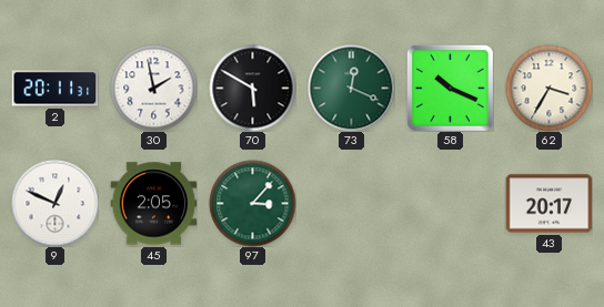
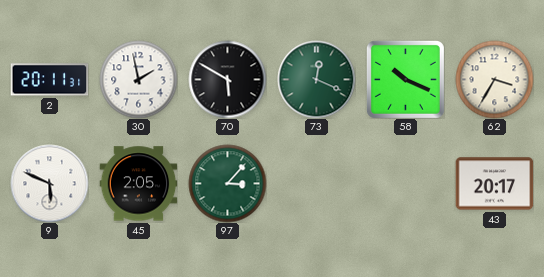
9: 12:49 -> 5:49 (49, 183)
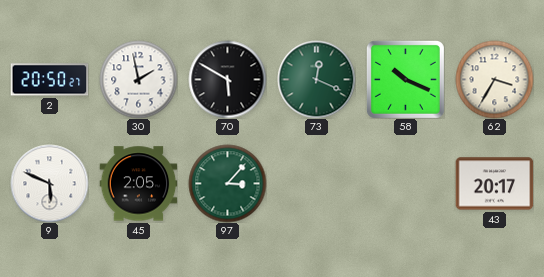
2: 20:11 -> 20:50 (49, 80)
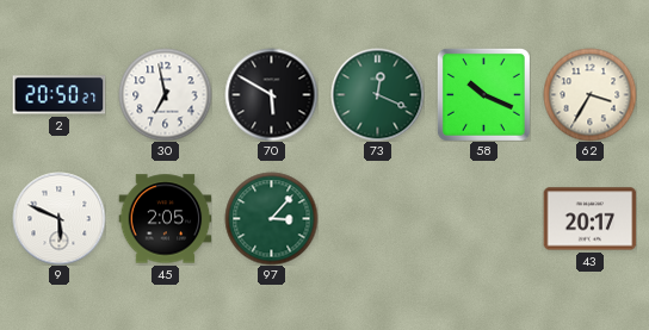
30: 1:58 -> 6:58 (165, 94)
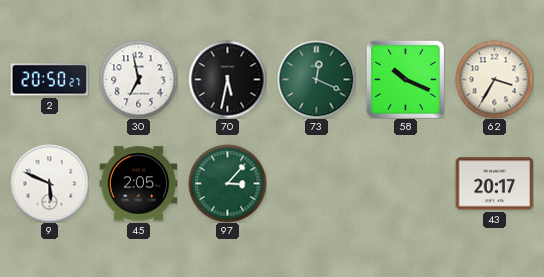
70: 5:50 -> 5:32 (227, 79)
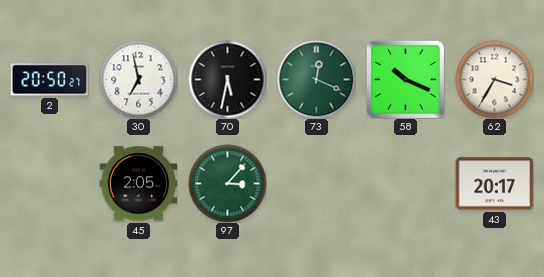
9: 5:49 -> none (49, 183)
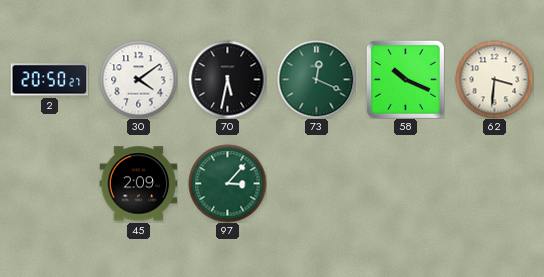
30: 6:58 -> 4:09 (138, 79)
62: 3:35 -> 3:31 (494, 79)
45: 2:05 -> 2:09 (138, 184)
43: 20:17 -> none (494, 184)
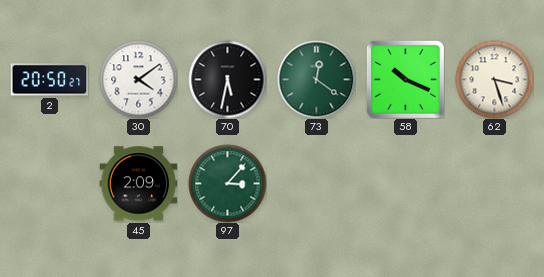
73: 12:19 -> 12:21 (316, 79)
62: 3:31 -> 3:27 (494, 79)
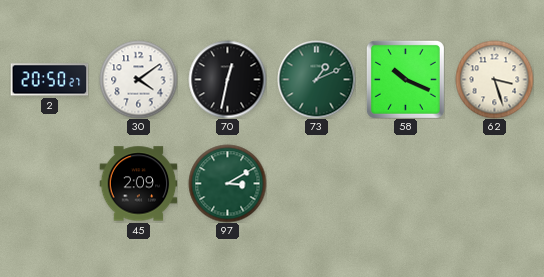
70: 5:32 -> 12:32 (227, 79)
73: 12:21 -> 1:11 (316, 79)
97: 3:07 -> 3:10 (227, 183)
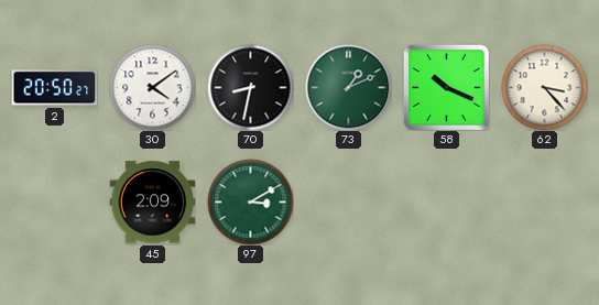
70: 12:32 -> 8:32 (250, 87)
62: 3:27 -> 3:23 (544, 87)
